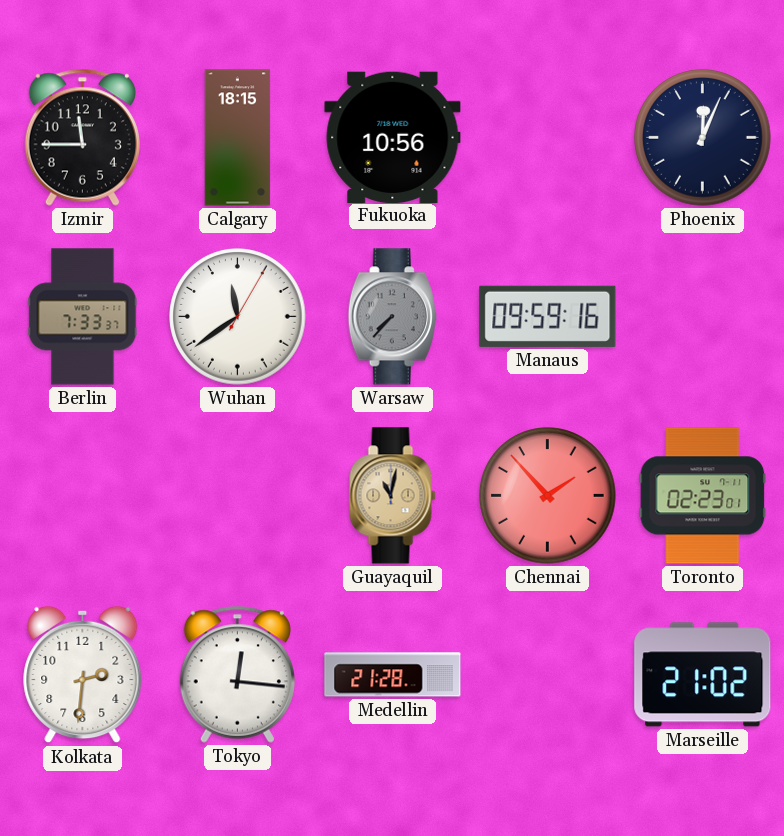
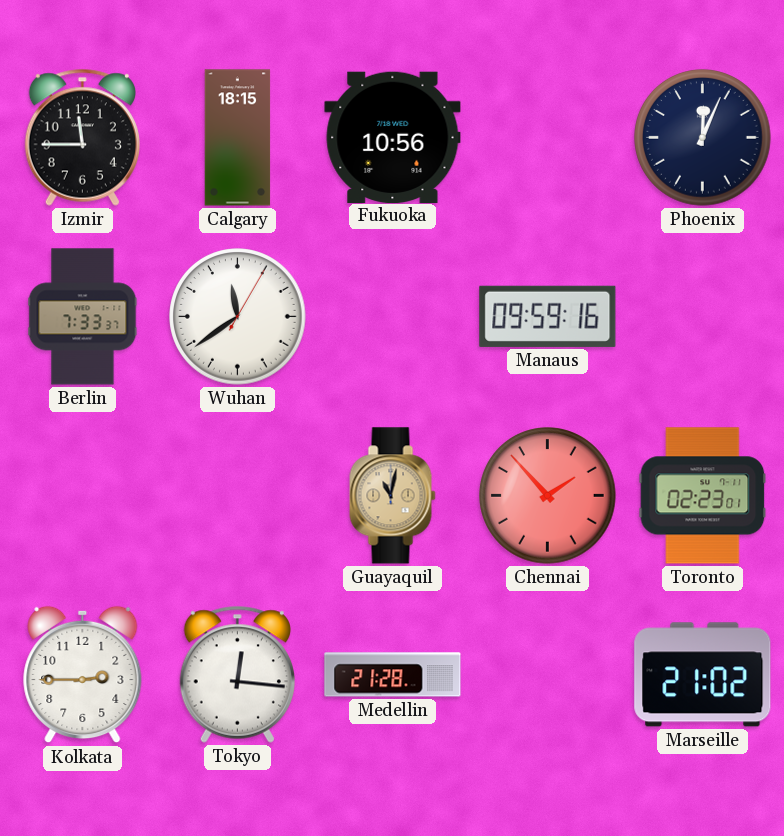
Warsaw: 7:37 -> none (392, 317)
Kolkata: 2:31 -> 2:45 (83, 675)
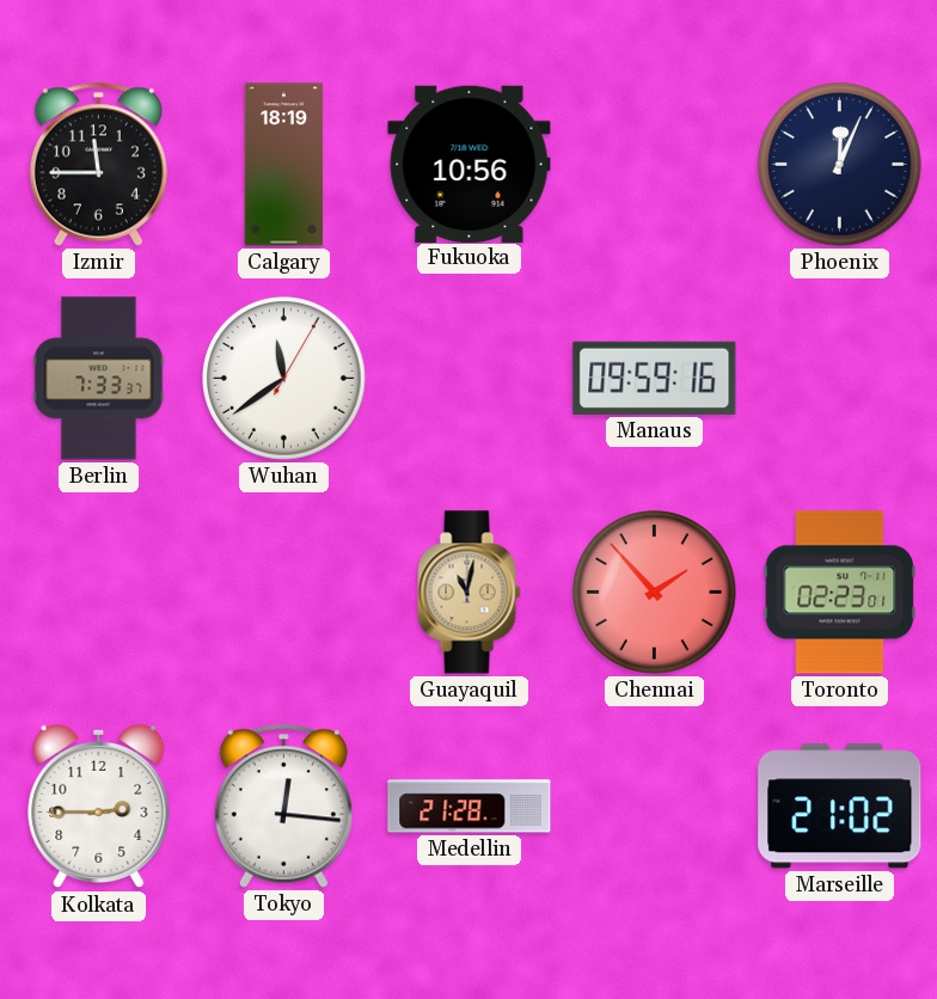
Calgary: 18:15 -> 18:19 (284, 165)
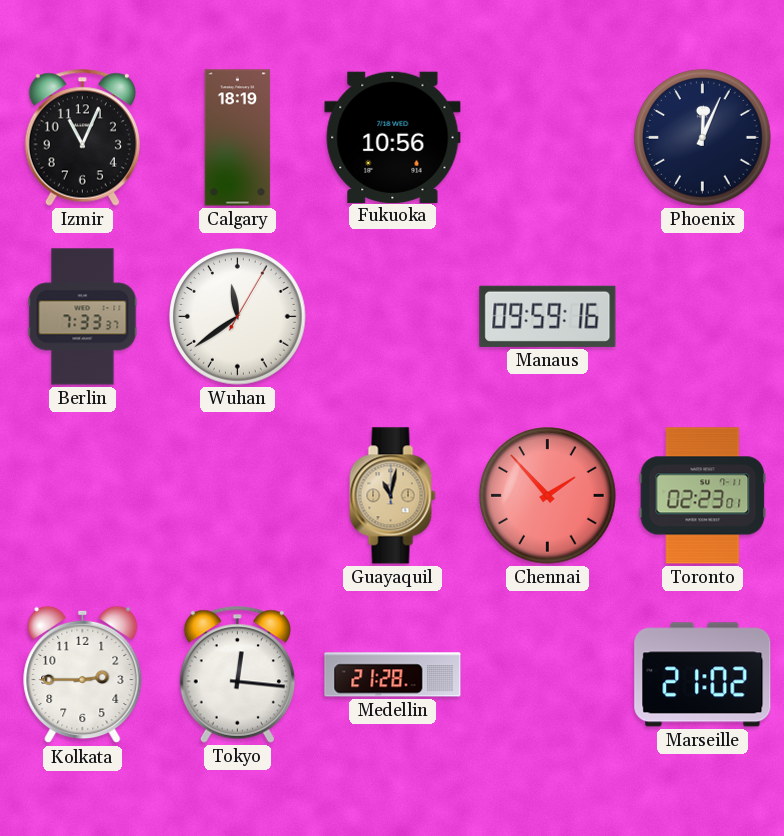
Izmir: 11:45 -> 11:04 (82, 137)
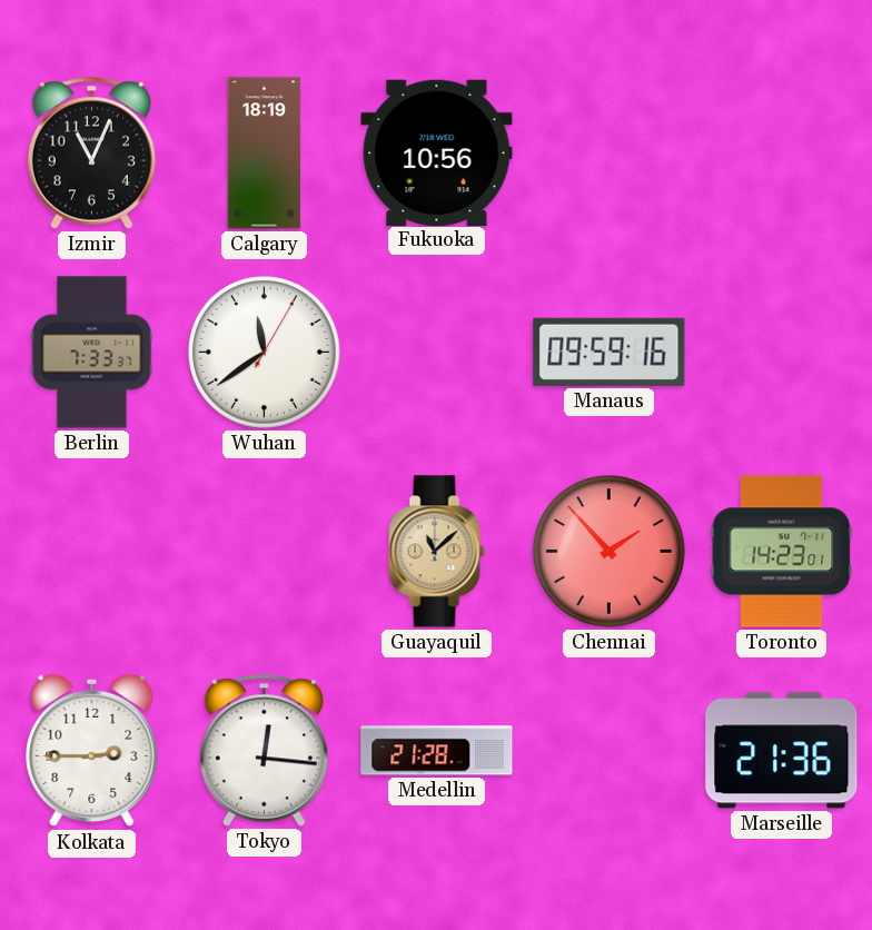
Phoenix: 12:04 -> none (703, 138)
Guayaquil: 11:02 -> 11:08 (437, 552)
Toronto: 02:23 -> 14:23 (782, 552)
Marseille: 21:02 -> 21:36 (782, 751)
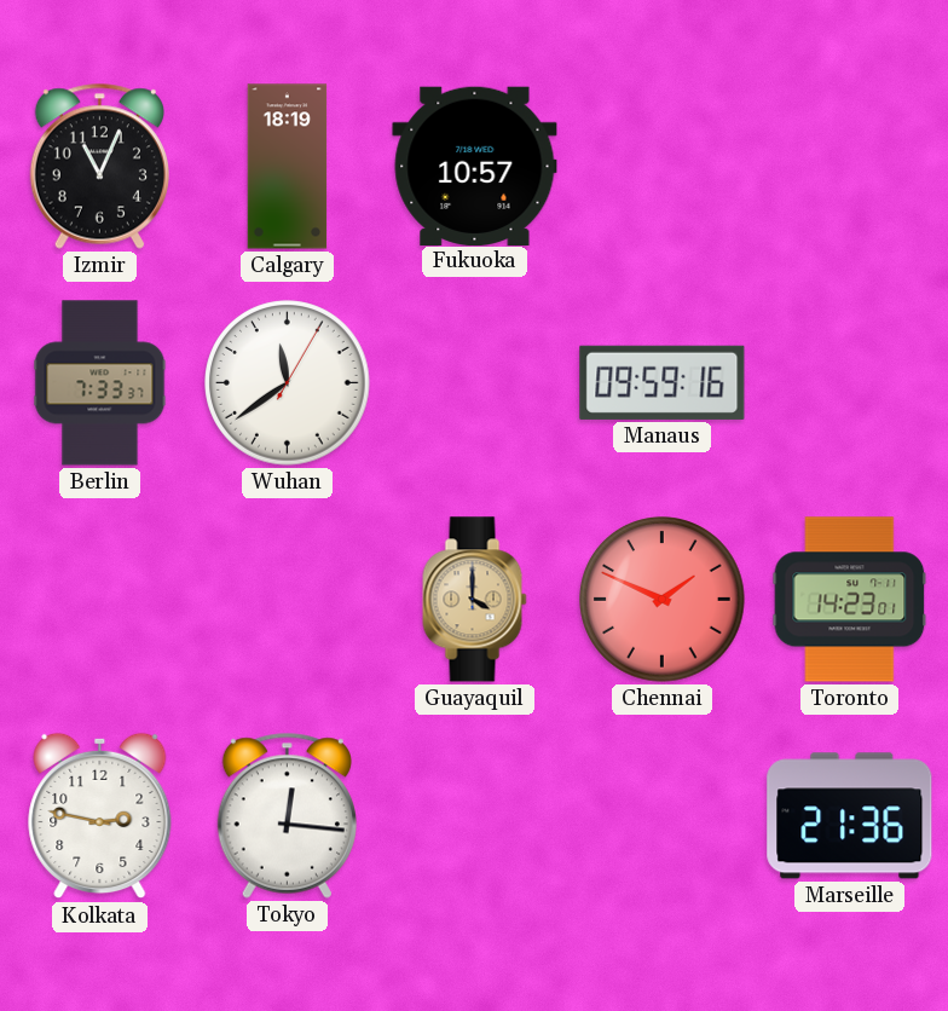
Fukuoka: 10:56 -> 10:57 (475, 166)
Guayaquil: 11:08 -> 4:00 (475, 600)
Chennai: 1:53 -> 1:49 (663, 600)
Kolkata: 2:45 -> 2:47 (100, 816)
Medellin: 21:28 -> none (437, 751)
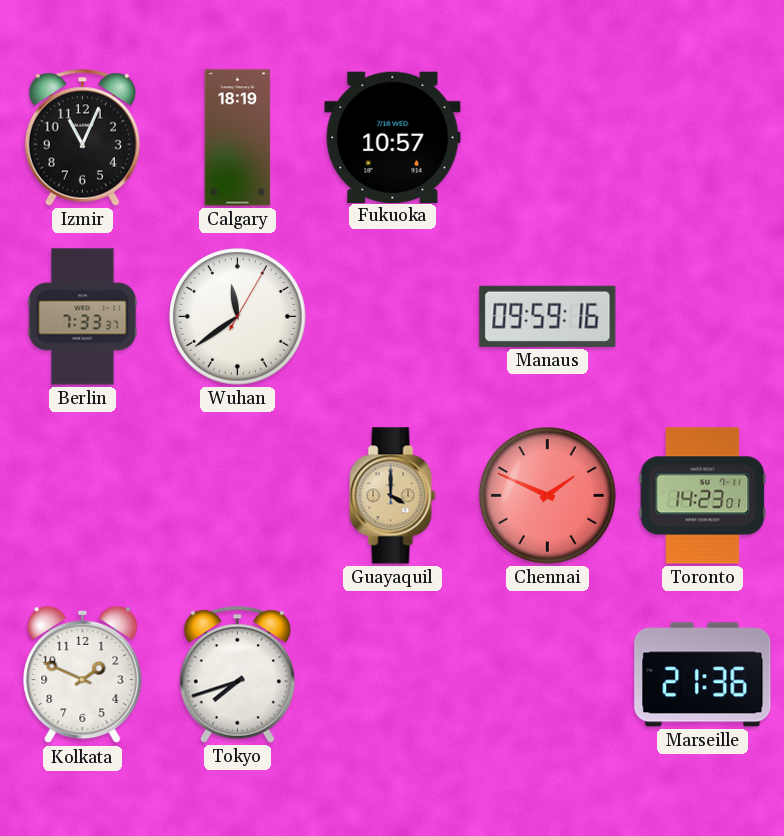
Kolkata: 2:47 -> 1:49 (83, 675)
Tokyo: 12:16 -> 7:42 (237, 674)
